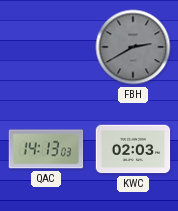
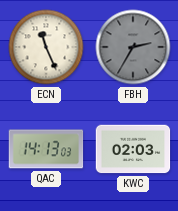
ECN: none -> 11:26 (46, 47)
FBH: 2:40 -> 2:35 (133, 47)
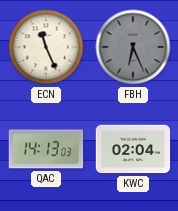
FBH: 2:35 -> 6:26 (133, 47)
KWC: 02:03 -> 02:04 (133, 149)
